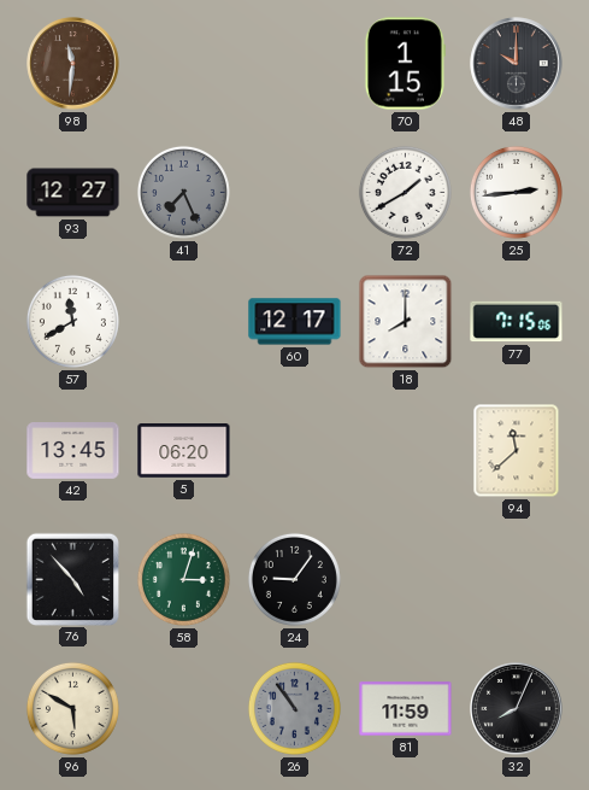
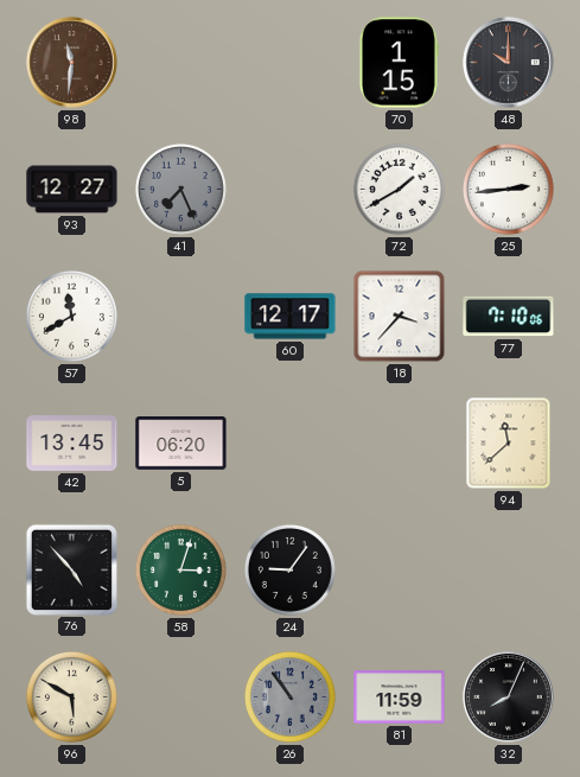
18: 8:00 -> 3:37 (400, 317)
77: 7:15 -> 7:10 (509, 317)
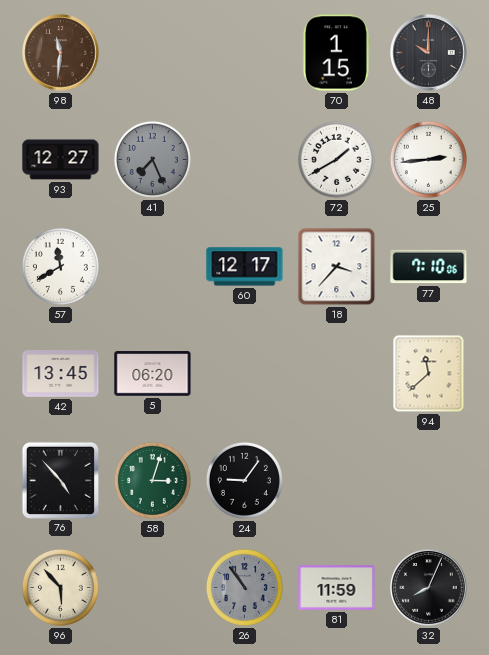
96: 5:50 -> 5:53 (60, 587)
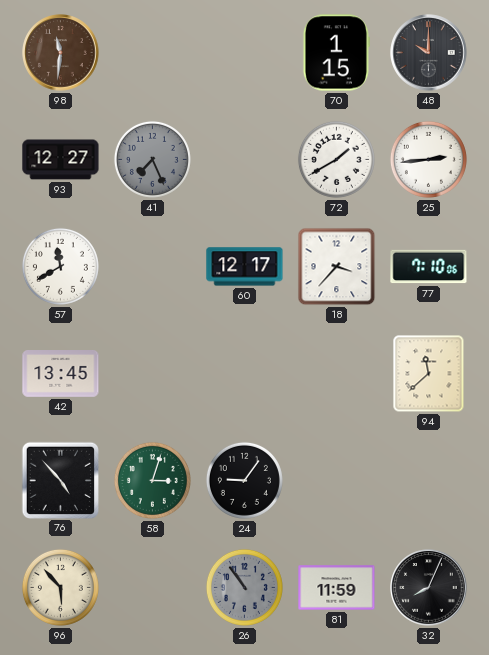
5: 06:20 -> none (153, 374)
